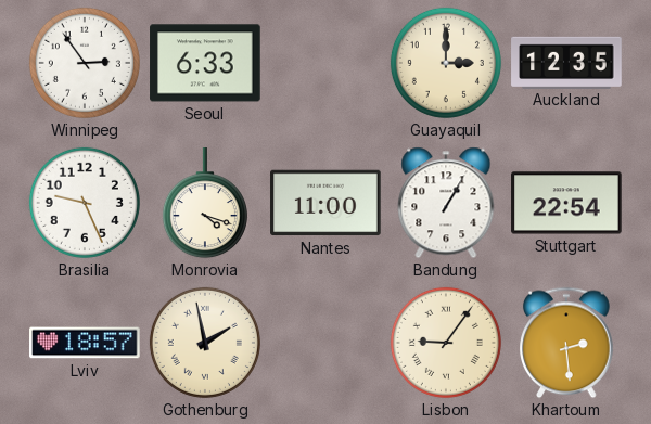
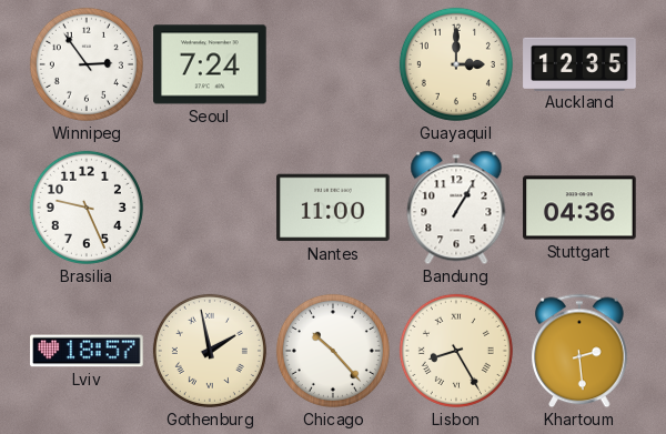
Seoul: 6:33 -> 7:24 (210, 64)
Monrovia: 4:18 -> none (205, 204)
Stuttgart: 22:54 -> 04:36 (579, 208)
Chicago: none -> 10:23 (333, 351)
Lisbon: 9:06 -> 8:25 (456, 351)
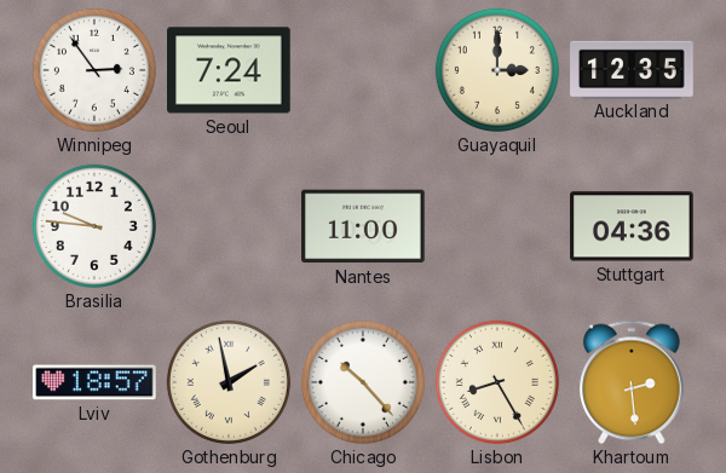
Brasilia: 9:26 -> 9:46 (94, 226)
Bandung: 1:05 -> none (456, 208)
